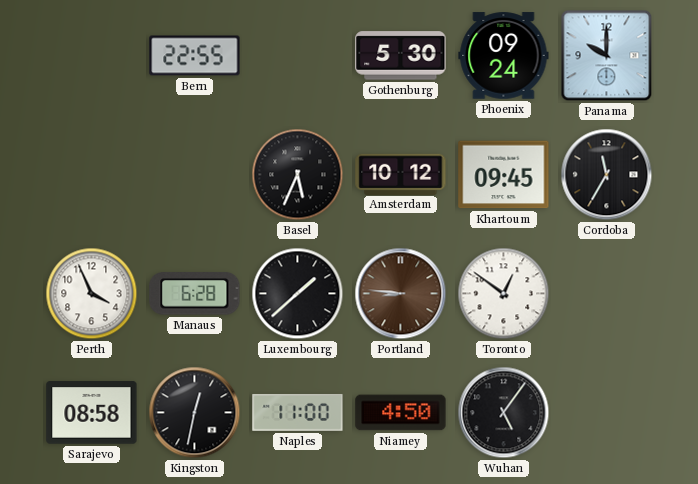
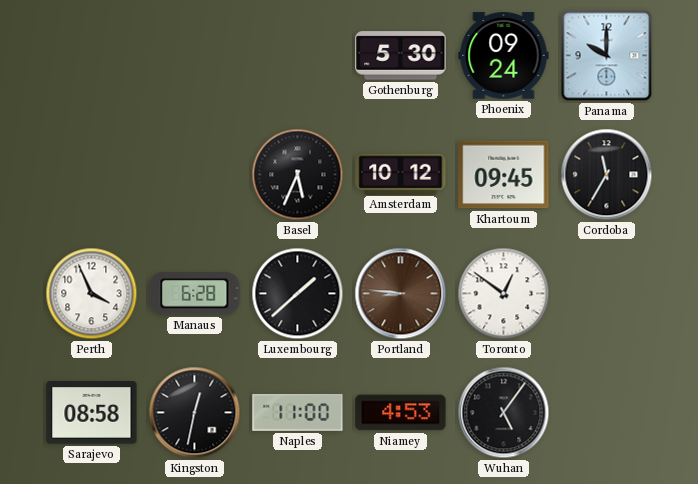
Bern: 22:55 -> none (195, 56)
Niamey: 4:50 -> 4:53 (401, 413)
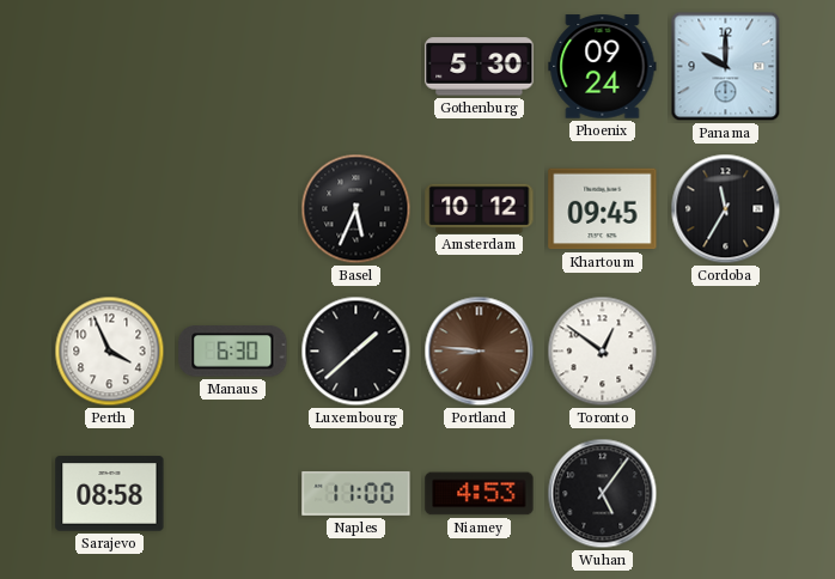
Manaus: 6:28 -> 6:30 (233, 352)
Kingston: 12:32 -> none (195, 413)
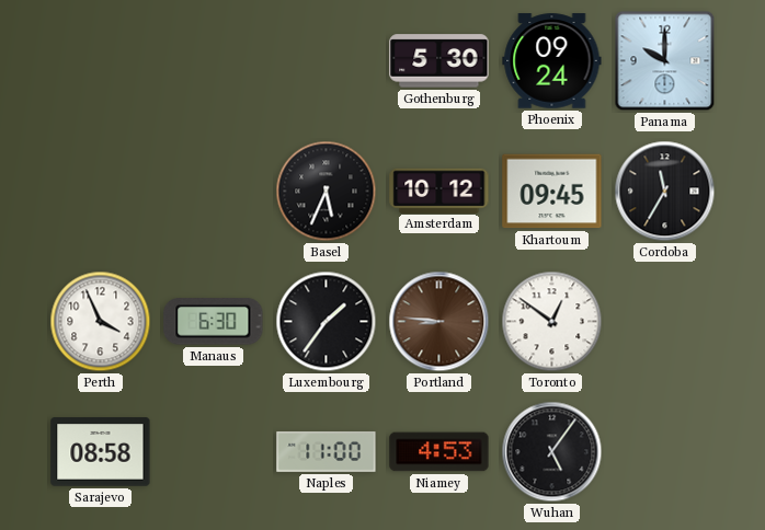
Luxembourg: 1:38 -> 1:36 (327, 322)
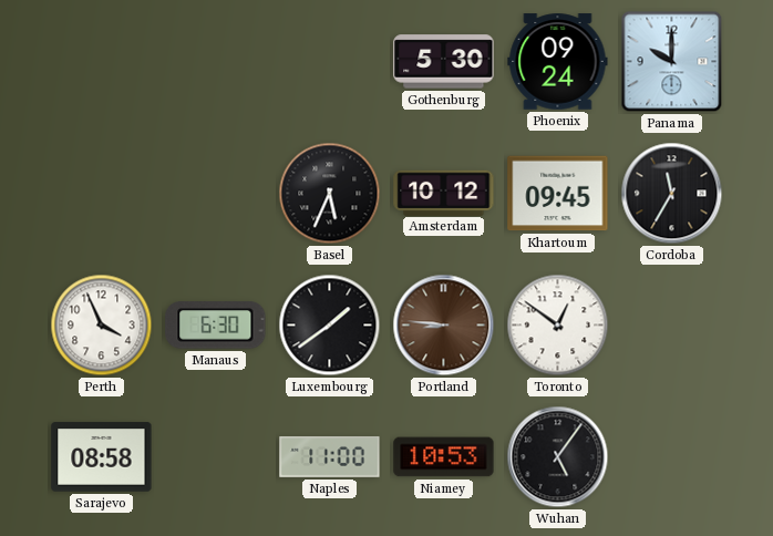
Luxembourg: 1:36 -> 1:39 (330, 326)
Niamey: 4:53 -> 10:53 (444, 457)
